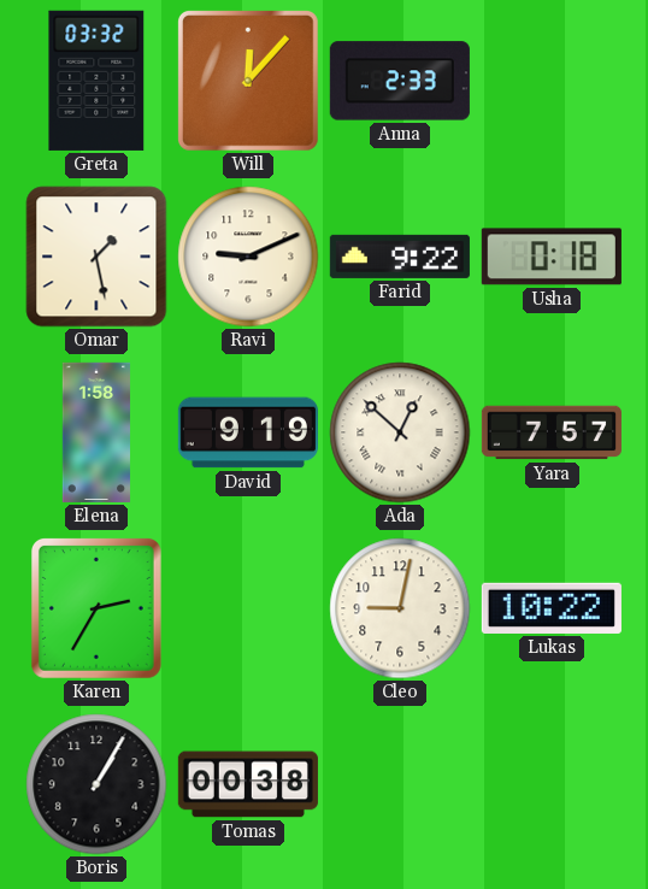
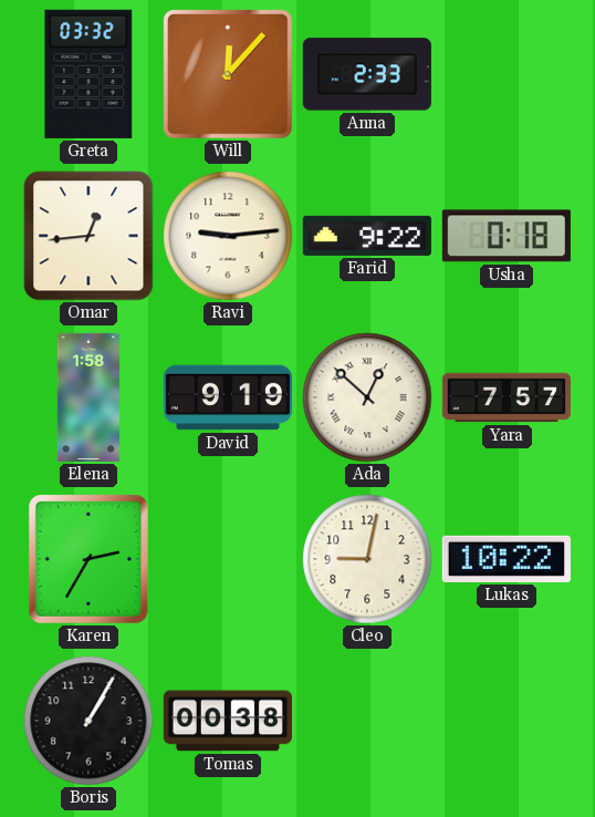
Omar: 1:28 -> 12:44 (88, 236)
Ravi: 9:11 -> 9:14 (228, 236)
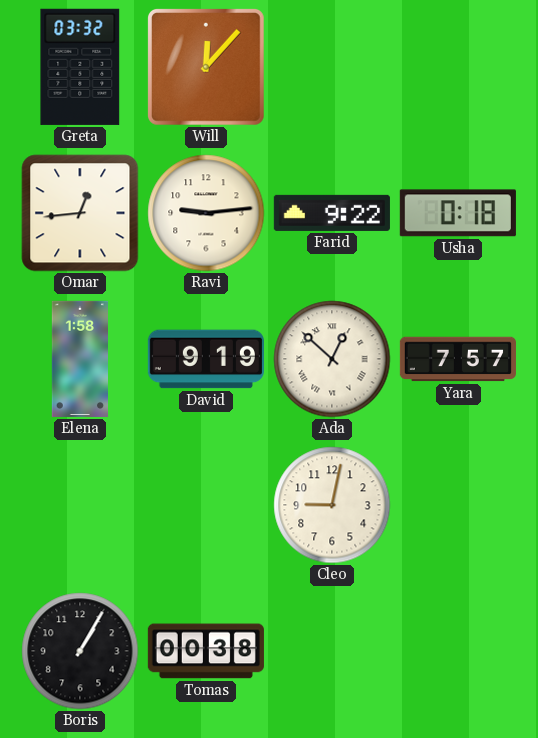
Anna: 2:33 -> none (367, 74)
Karen: 2:35 -> none (88, 559)
Lukas: 10:22 -> none (507, 559)
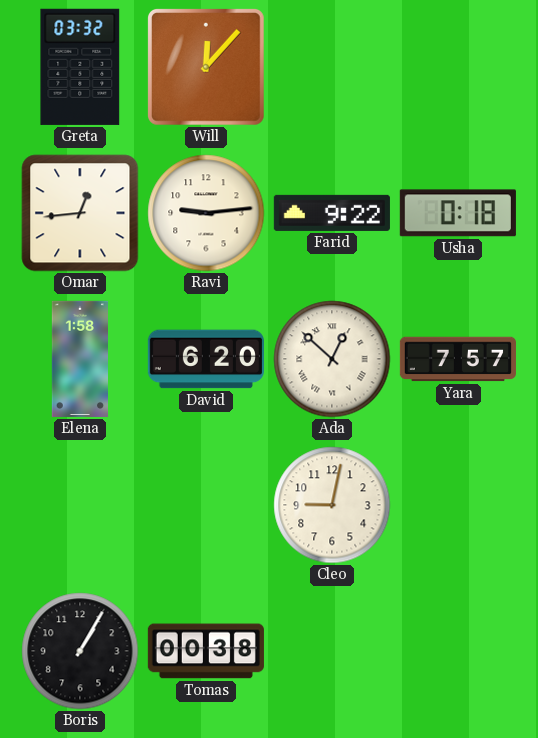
David: 9:19 -> 6:20 (206, 359)
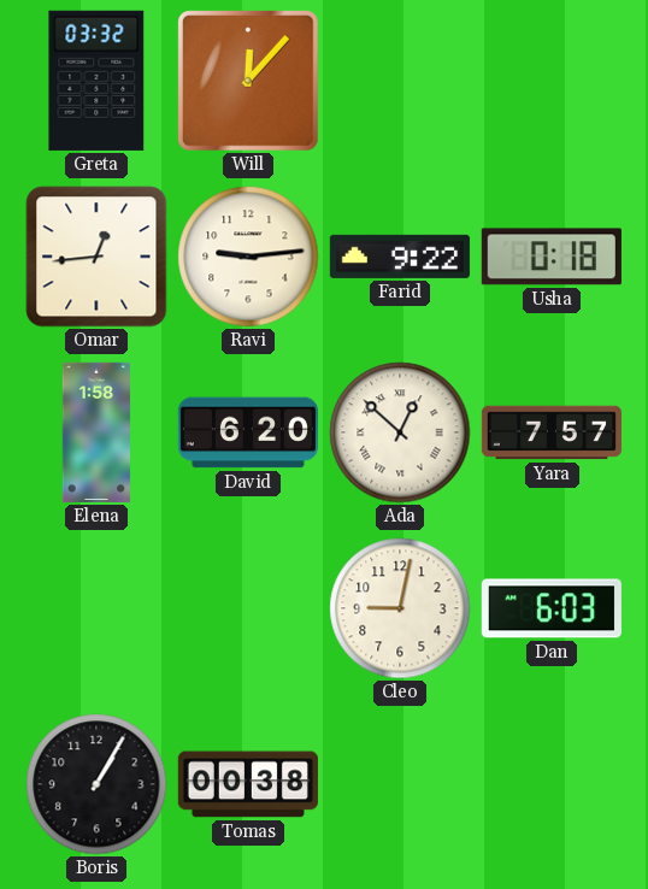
Dan: none -> 6:03 (552, 608)
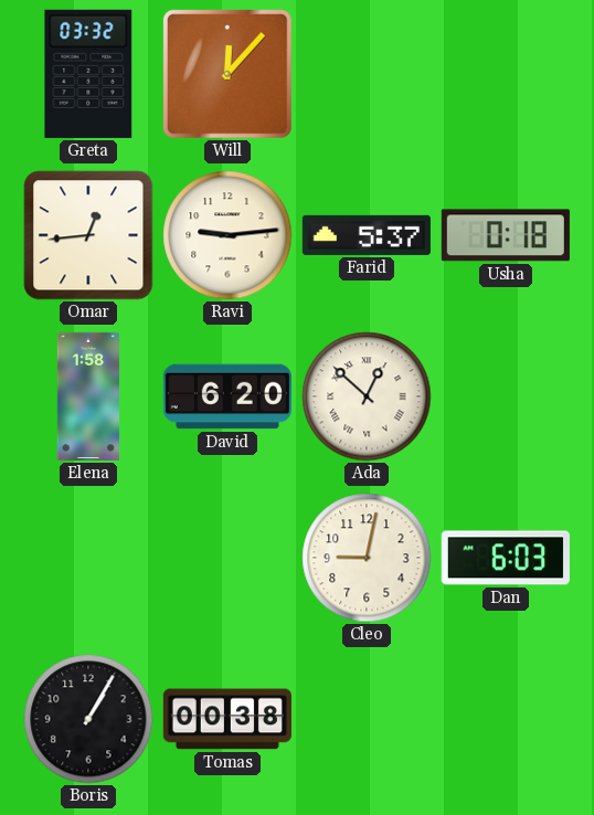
Farid: 9:22 -> 5:37 (367, 235)
Yara: 7:57 -> none (552, 432)
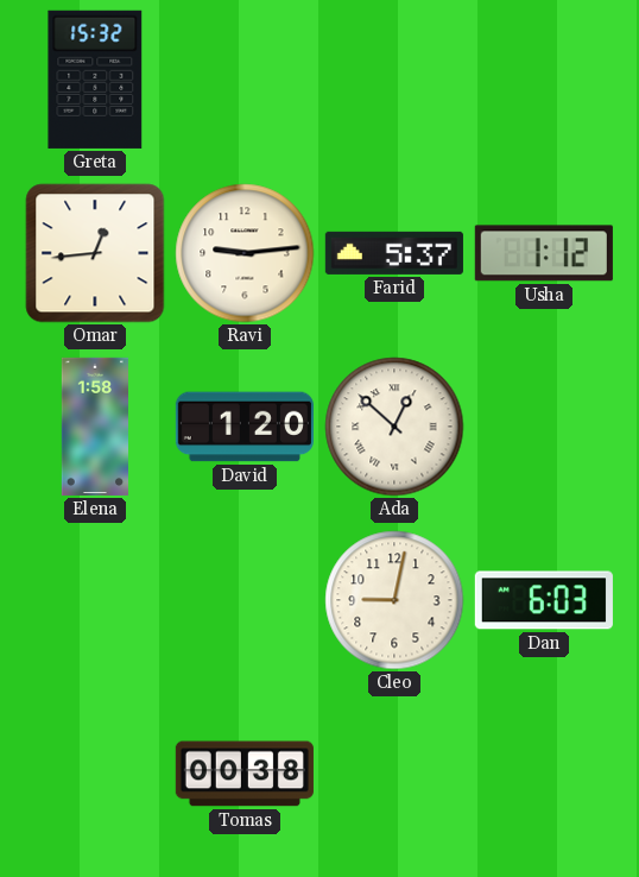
Greta: 03:32 -> 15:32 (95, 80)
Will: 12:07 -> none (227, 74)
Usha: 0:18 -> 1:12 (544, 253)
David: 6:20 -> 1:20 (245, 427)
Boris: 1:05 -> none (88, 719)
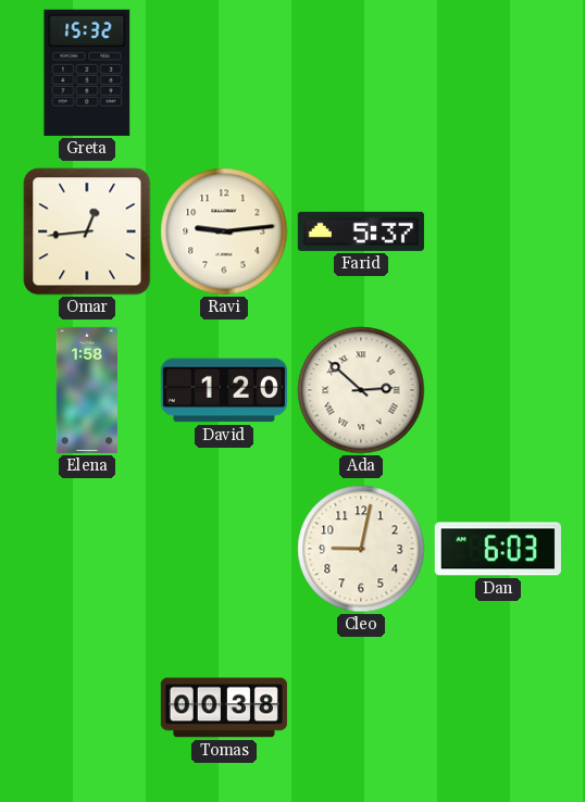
Usha: 1:12 -> none (544, 253)
Ada: 12:52 -> 2:52 (361, 390)
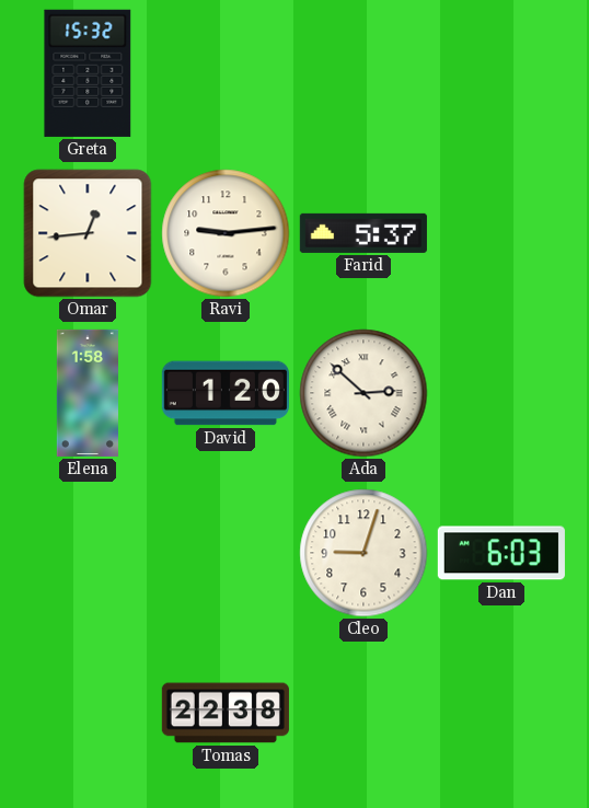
Cleo: 9:02 -> 9:03 (363, 553)
Tomas: 00:38 -> 22:38 (226, 713)
